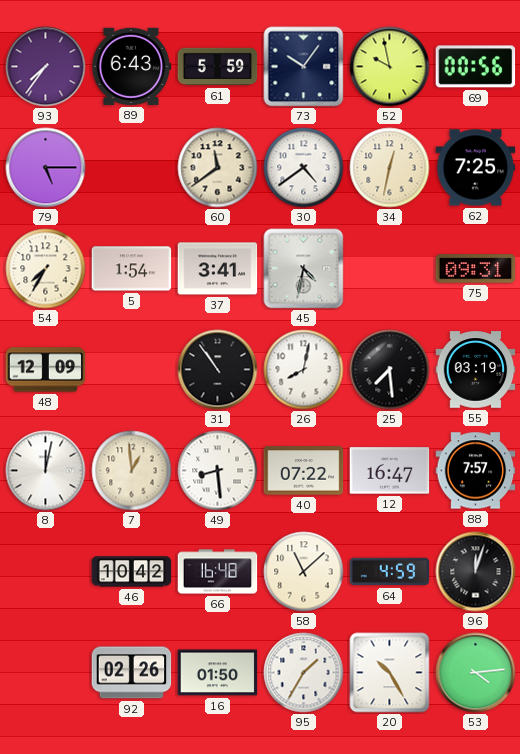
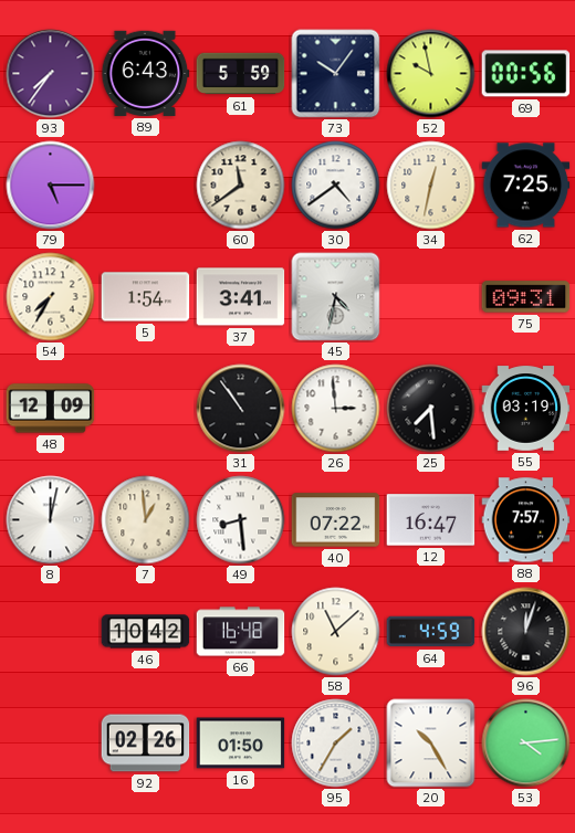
26: 8:02 -> 2:59 (336, 409)
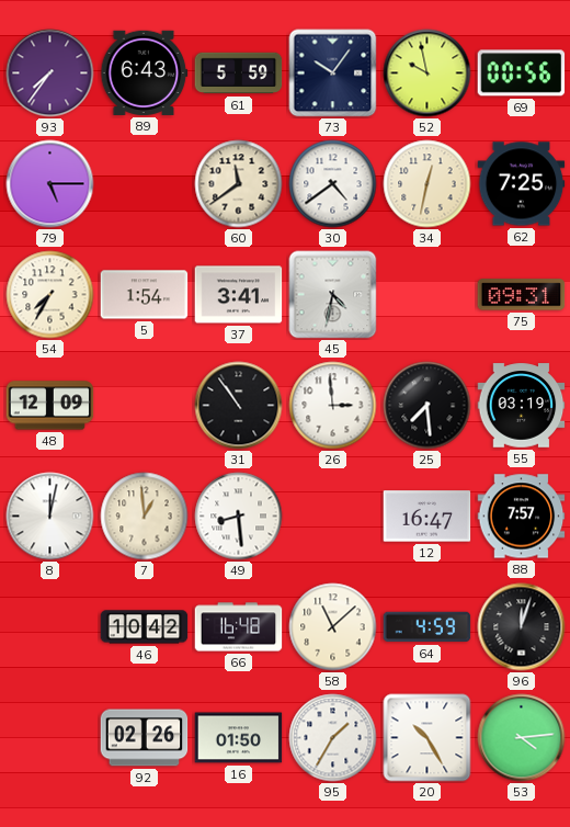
40: 07:22 -> none (336, 520)
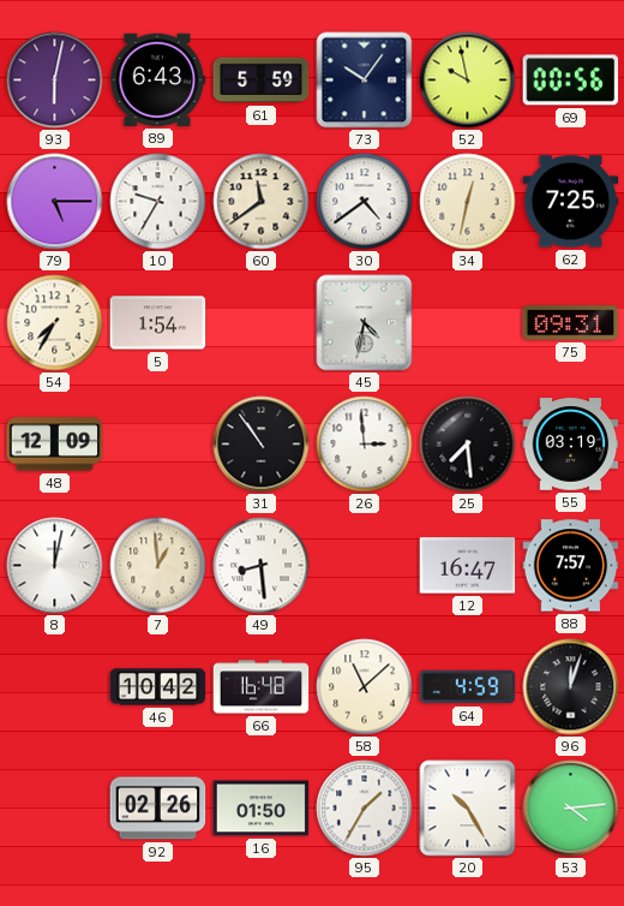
93: 7:36 -> 6:02 (55, 81)
10: none -> 9:35 (158, 202)
37: 3:41 -> none (239, 295)
